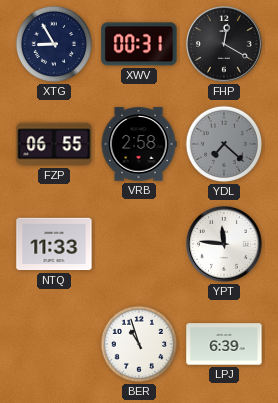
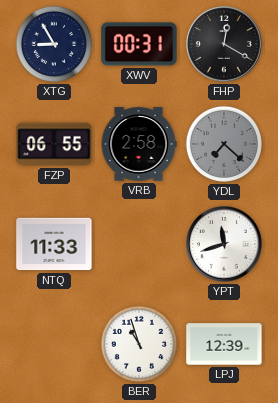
YPT: 11:46 -> 11:42 (225, 245)
LPJ: 6:39 -> 12:39 (224, 344)
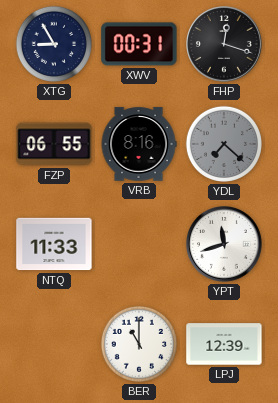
FHP: 12:20 -> 12:18 (225, 45)
VRB: 2:58 -> 8:16 (139, 144)
BER: 10:57 -> 11:00 (139, 344)
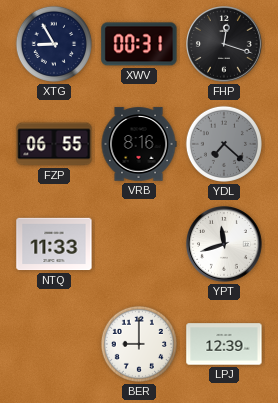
BER: 11:00 -> 9:00 (139, 344)
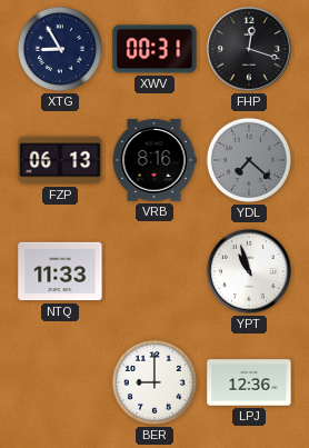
FZP: 06:55 -> 06:13 (60, 160)
YPT: 11:42 -> 10:57 (250, 272)
LPJ: 12:39 -> 12:36 (249, 382)
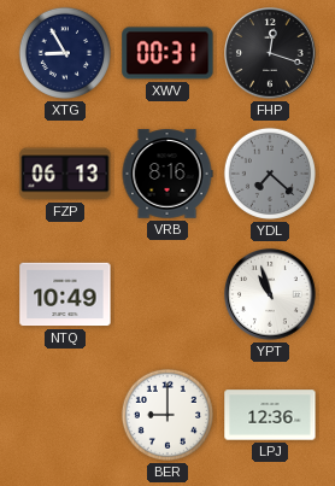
NTQ: 11:33 -> 10:49 (65, 294)
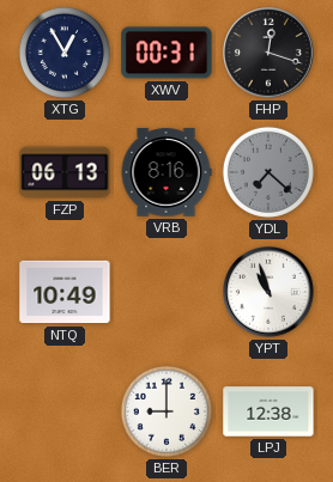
XTG: 8:55 -> 12:55 (65, 53)
LPJ: 12:36 -> 12:38 (268, 411)
